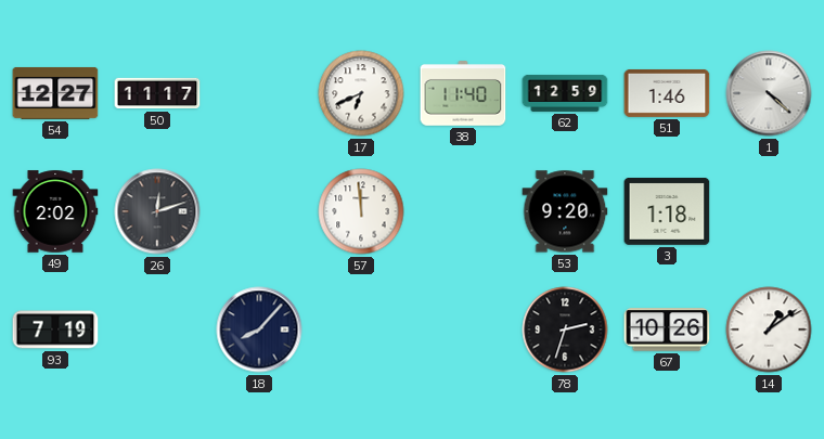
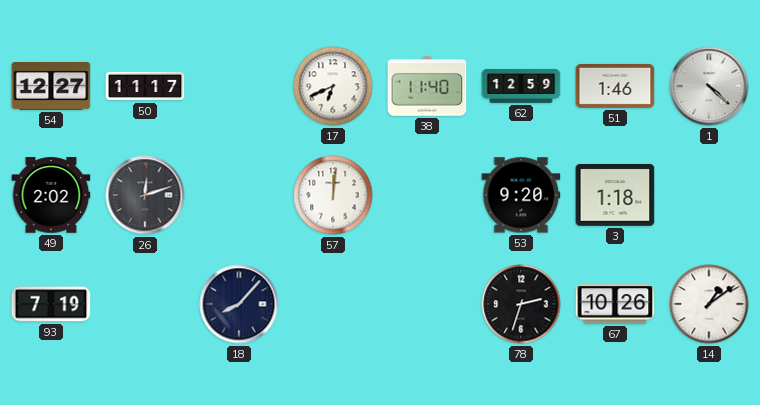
57: 11:59 -> 12:01 (333, 195)
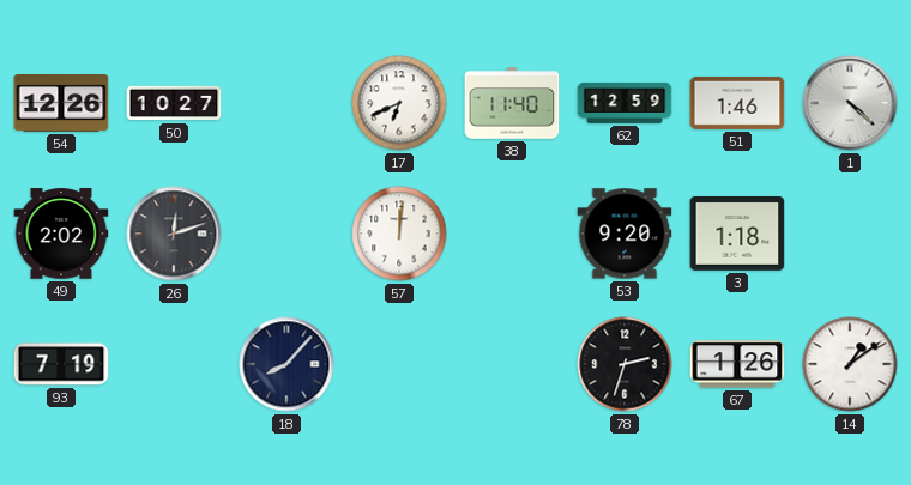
54: 12:27 -> 12:26 (61, 103)
50: 11:17 -> 10:27 (174, 103)
67: 10:26 -> 1:26 (737, 364)
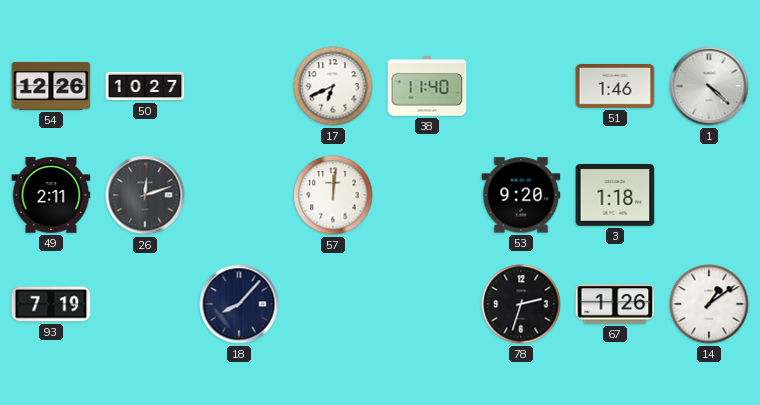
62: 12:59 -> none (625, 103)
49: 2:02 -> 2:11 (51, 195)
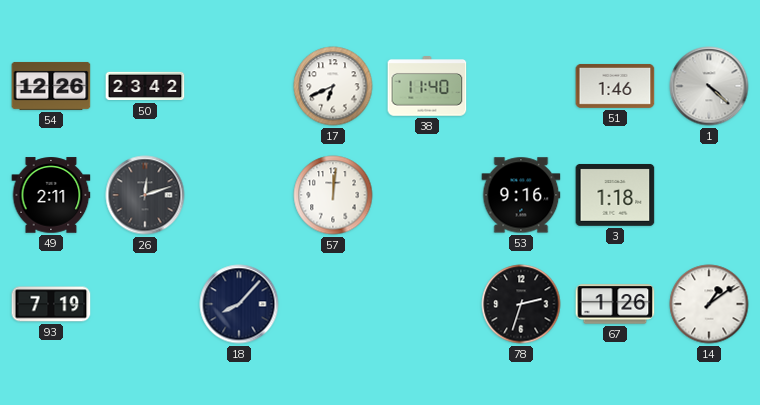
50: 10:27 -> 23:42 (145, 86)
53: 9:20 -> 9:16 (521, 195)
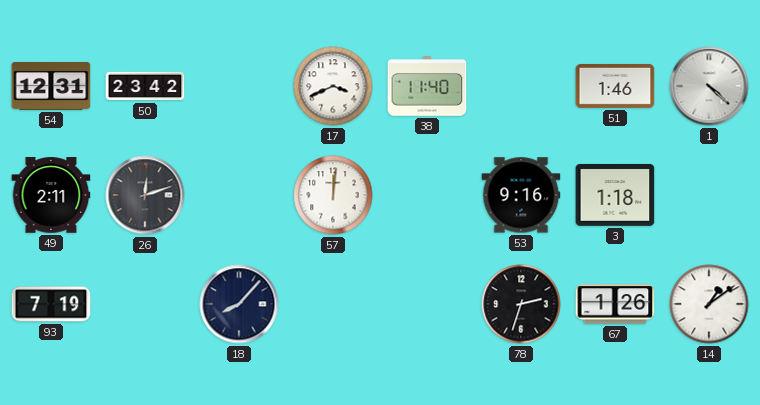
54: 12:26 -> 12:31 (51, 86)
17: 6:41 -> 3:41 (333, 86)
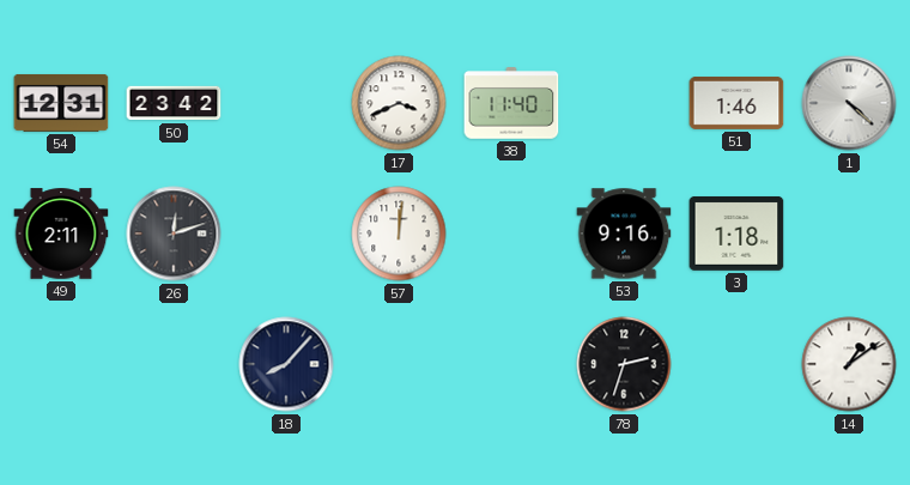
93: 7:19 -> none (51, 304)
67: 1:26 -> none (615, 304)
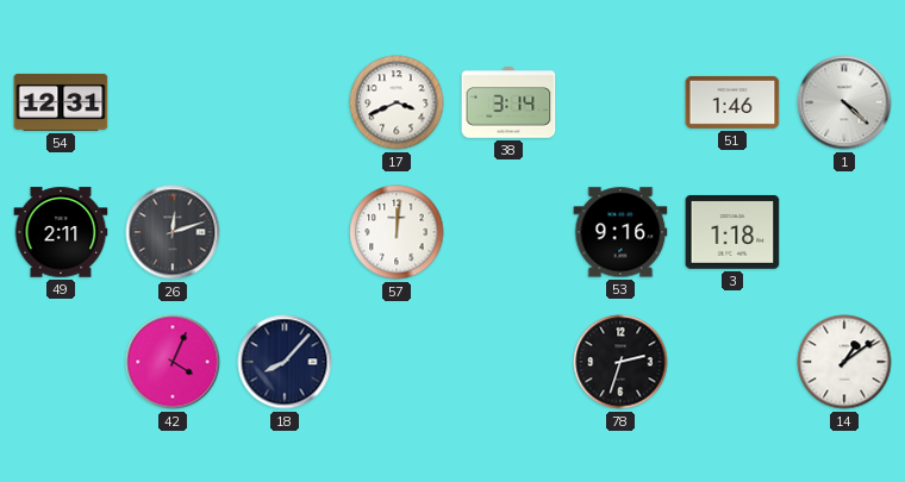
50: 23:42 -> none (174, 103)
38: 11:40 -> 3:14 (508, 102)
42: none -> 4:04 (173, 362)
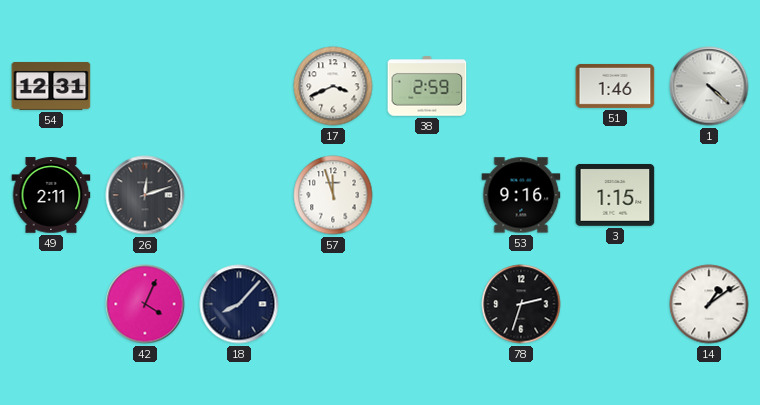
38: 3:14 -> 2:59 (427, 86)
57: 12:01 -> 11:57 (333, 195)
3: 1:18 -> 1:15 (615, 195)
